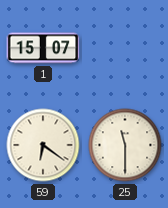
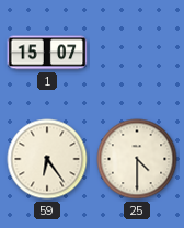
59: 6:21 -> 6:24 (47, 159)
25: 11:30 -> 4:30 (137, 159)
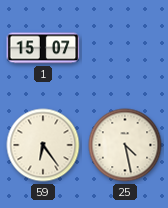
25: 4:30 -> 4:28 (125, 145)
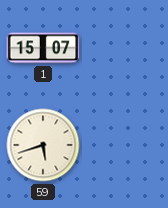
59: 6:24 -> 5:42 (43, 145)
25: 4:28 -> none (125, 145)
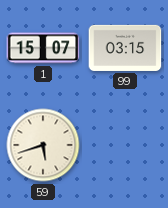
99: none -> 03:15 (125, 48)
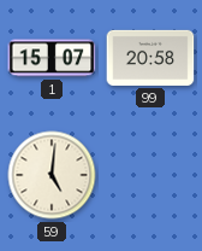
99: 03:15 -> 20:58 (150, 58)
59: 5:42 -> 5:01 (52, 175)
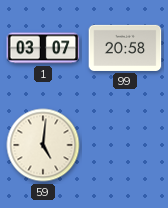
1: 15:07 -> 03:07 (43, 48)
